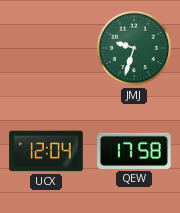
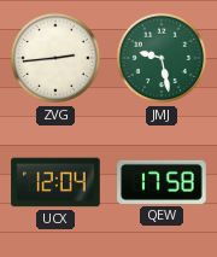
ZVG: none -> 2:44 (55, 58)
JMJ: 9:33 -> 9:28 (162, 58)
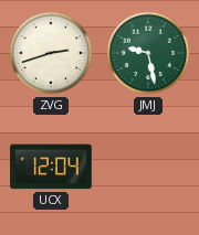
ZVG: 2:44 -> 2:42 (51, 53)
QEW: 17:58 -> none (162, 182)
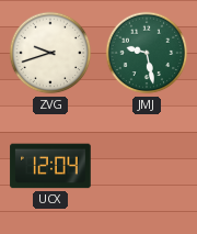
ZVG: 2:42 -> 9:42 (50, 53)
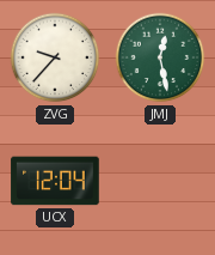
ZVG: 9:42 -> 9:37 (55, 57)
JMJ: 9:28 -> 12:28 (160, 57)
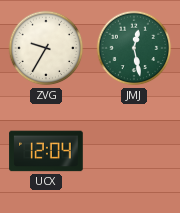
ZVG: 9:37 -> 9:35 (46, 48)
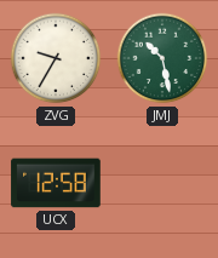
JMJ: 12:28 -> 10:28 (162, 58)
UCX: 12:04 -> 12:58 (56, 183)
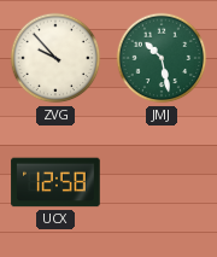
ZVG: 9:35 -> 9:53 (55, 58)
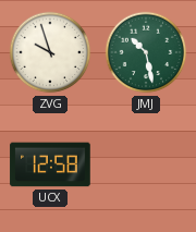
ZVG: 9:53 -> 9:57 (50, 52)
